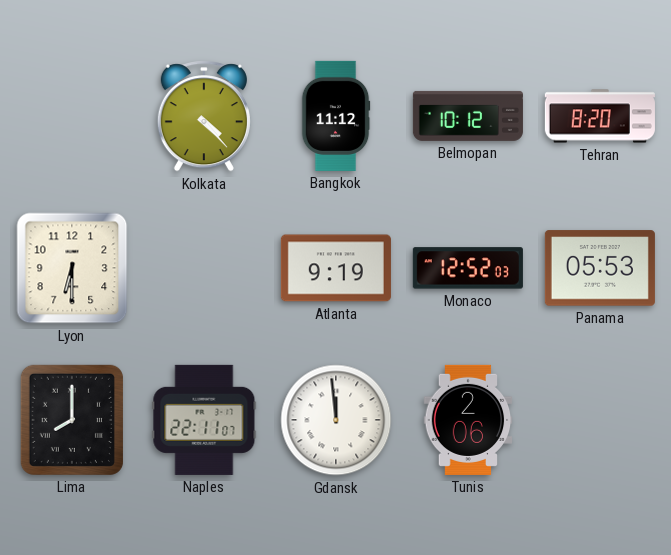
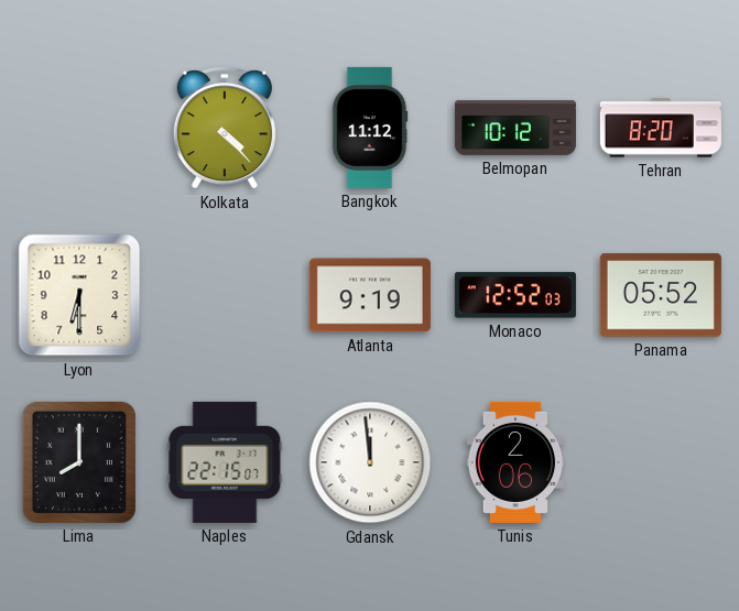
Panama: 05:53 -> 05:52 (661, 295)
Naples: 22:11 -> 22:15 (225, 462)
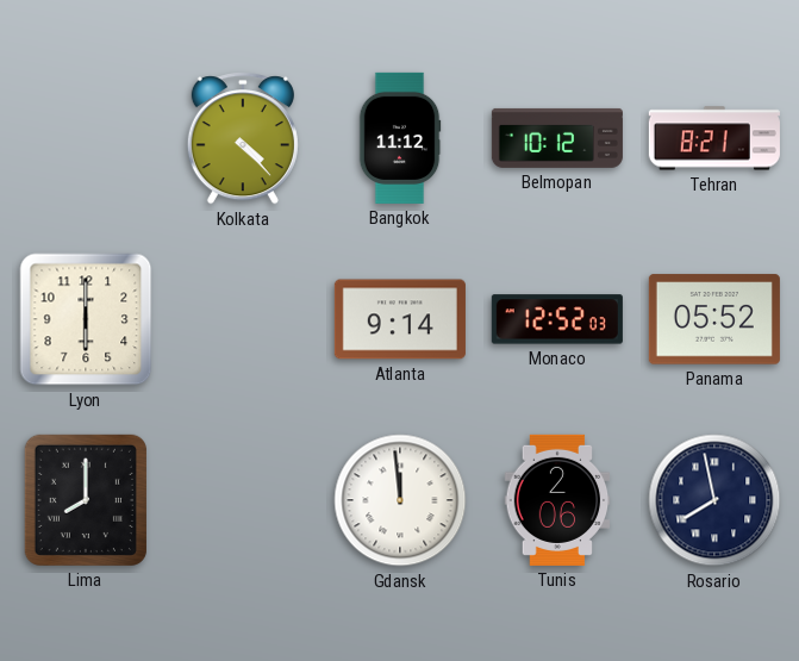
Tehran: 8:20 -> 8:21 (714, 138)
Lyon: 6:30 -> 6:00 (86, 319)
Atlanta: 9:19 -> 9:14 (400, 319)
Naples: 22:15 -> none (225, 462)
Rosario: none -> 7:58 (714, 500)
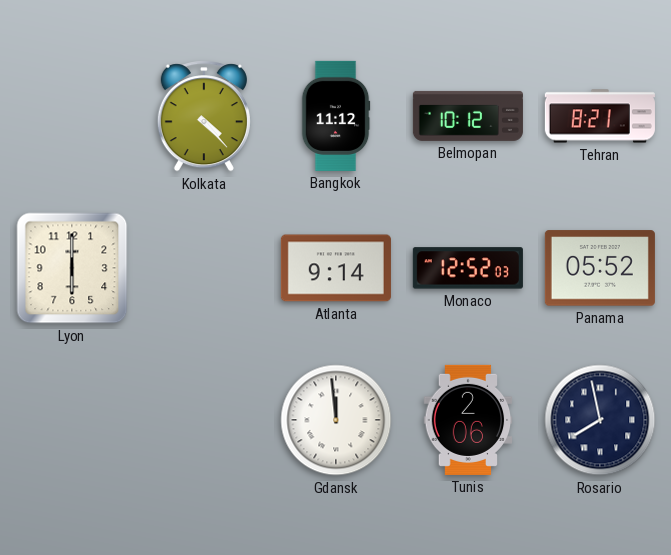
Lima: 8:00 -> none (86, 500)
